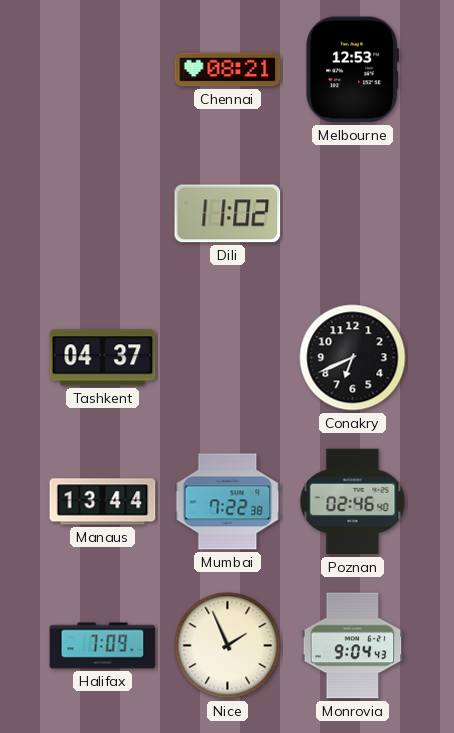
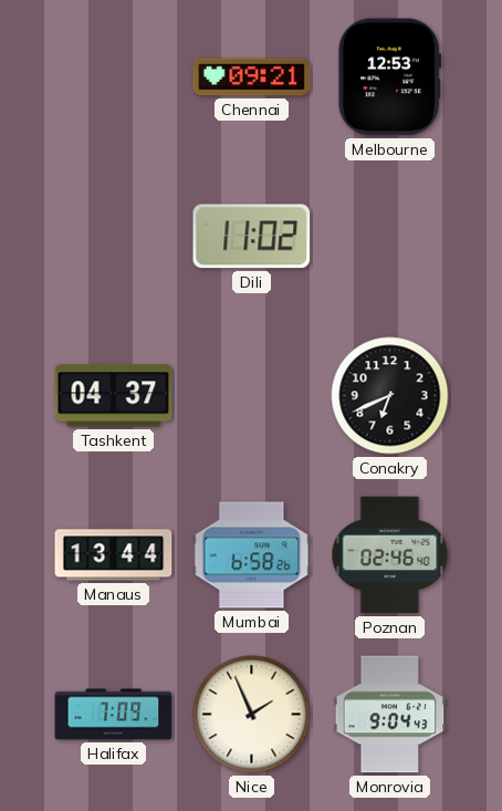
Chennai: 08:21 -> 09:21 (252, 77)
Mumbai: 7:22 -> 6:58 (252, 555)
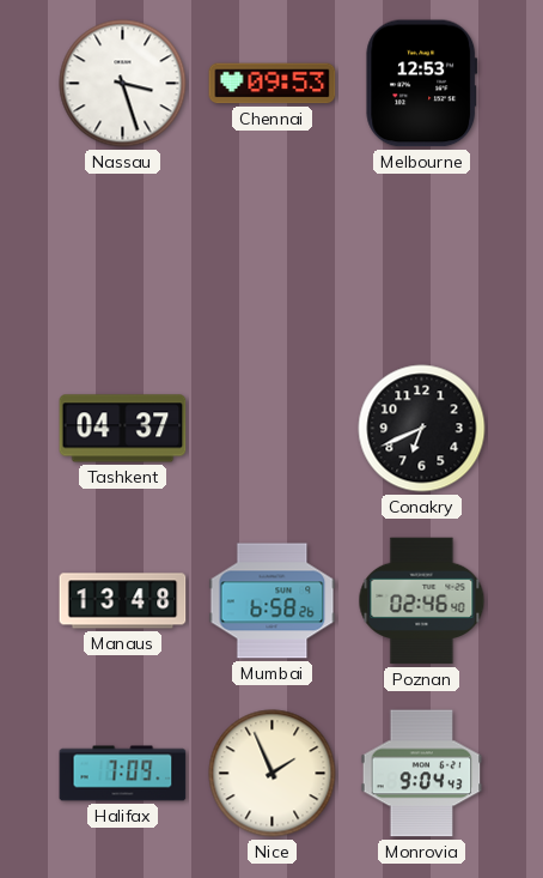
Nassau: none -> 3:27 (123, 84)
Chennai: 09:21 -> 09:53 (273, 84)
Dili: 11:02 -> none (252, 237)
Manaus: 13:44 -> 13:48 (123, 601)
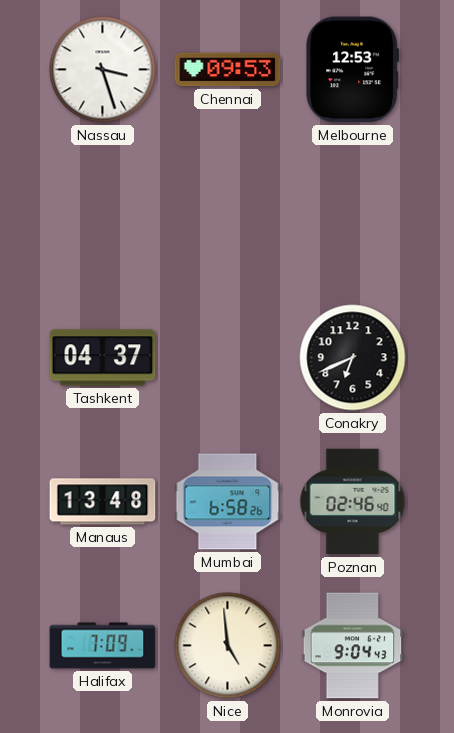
Nice: 1:56 -> 4:59 (228, 646)
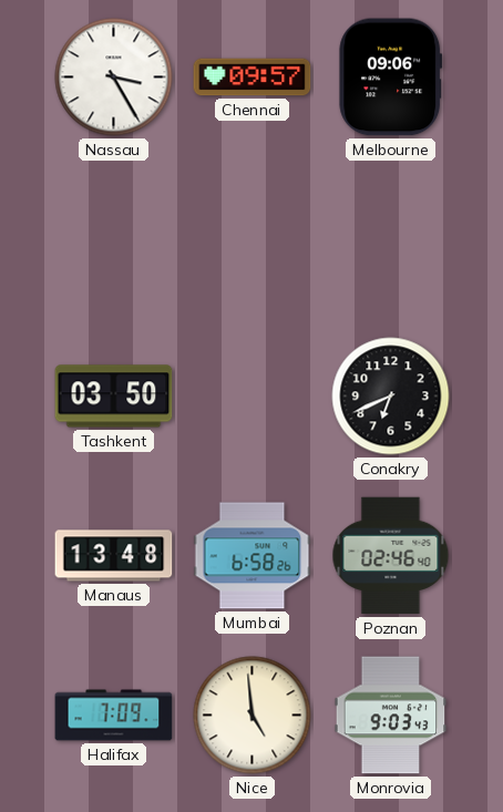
Nassau: 3:27 -> 3:25 (114, 78)
Chennai: 09:53 -> 09:57 (253, 78)
Melbourne: 12:53 -> 09:06 (391, 78)
Tashkent: 04:37 -> 03:50 (114, 397)
Monrovia: 9:04 -> 9:03 (391, 716)
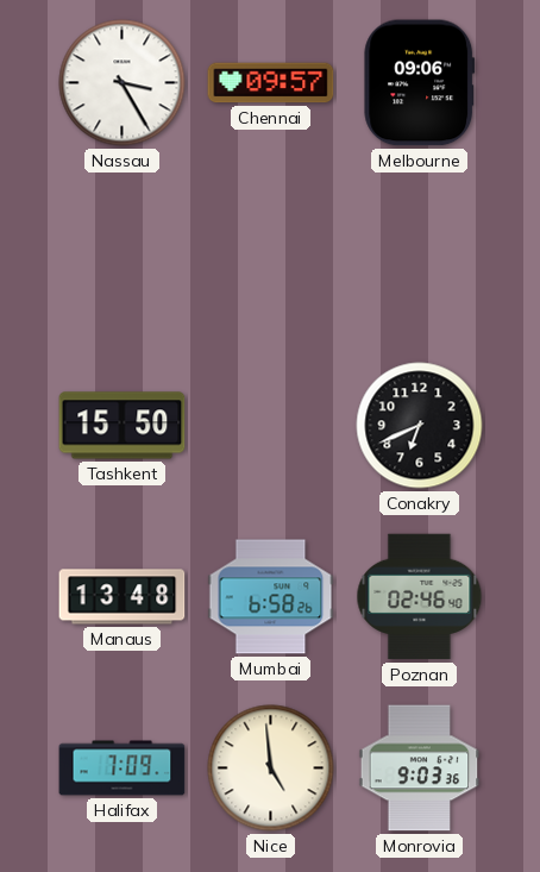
Tashkent: 03:50 -> 15:50 (123, 426)
Monrovia: 9:03:43 -> 9:03:36 (420, 769)
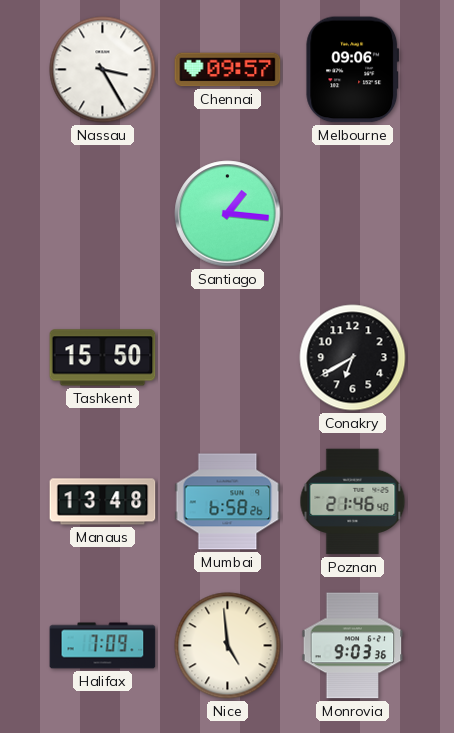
Santiago: none -> 1:16 (228, 214)
Conakry: 6:41 -> 6:40 (353, 358)
Poznan: 02:46 -> 21:46 (353, 502)
